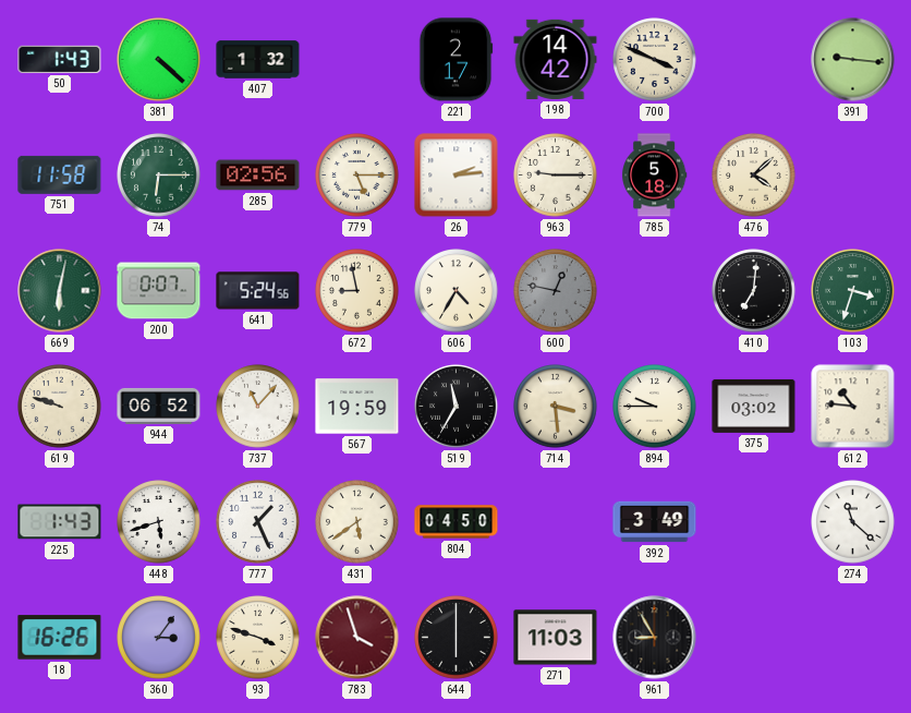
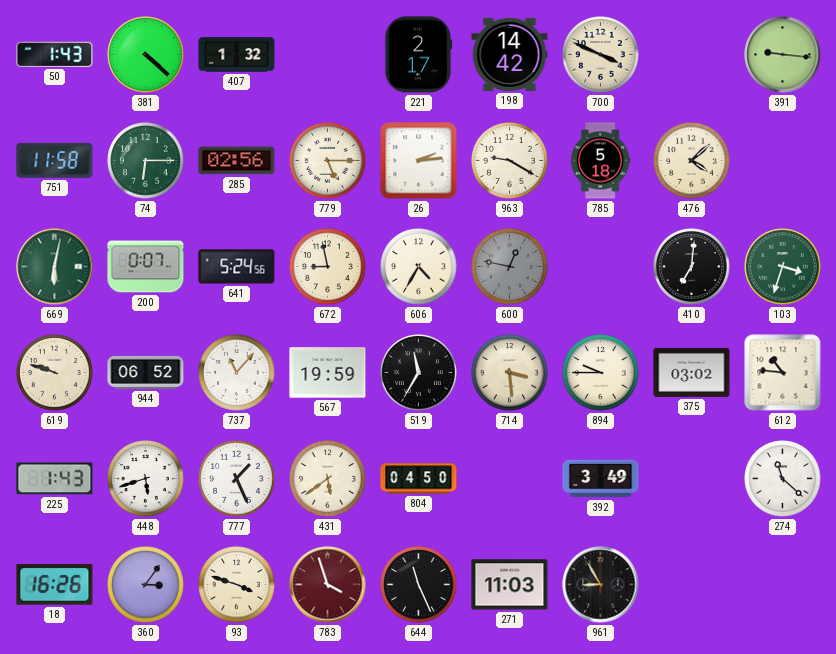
963: 9:15 -> 9:20 (510, 161)
644: 6:00 -> 11:26 (419, 585)
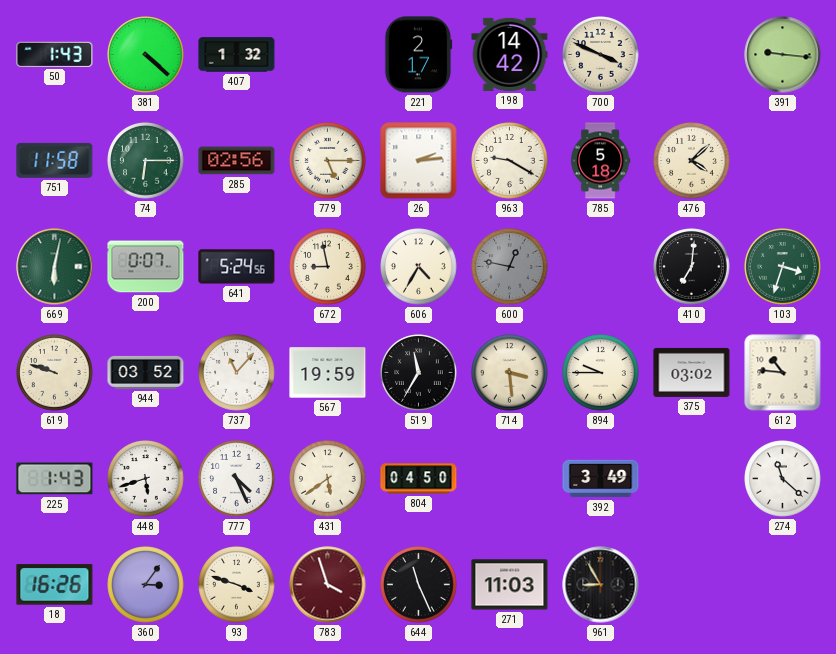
944: 06:52 -> 03:52 (146, 372)
777: 1:26 -> 4:26 (237, 479)
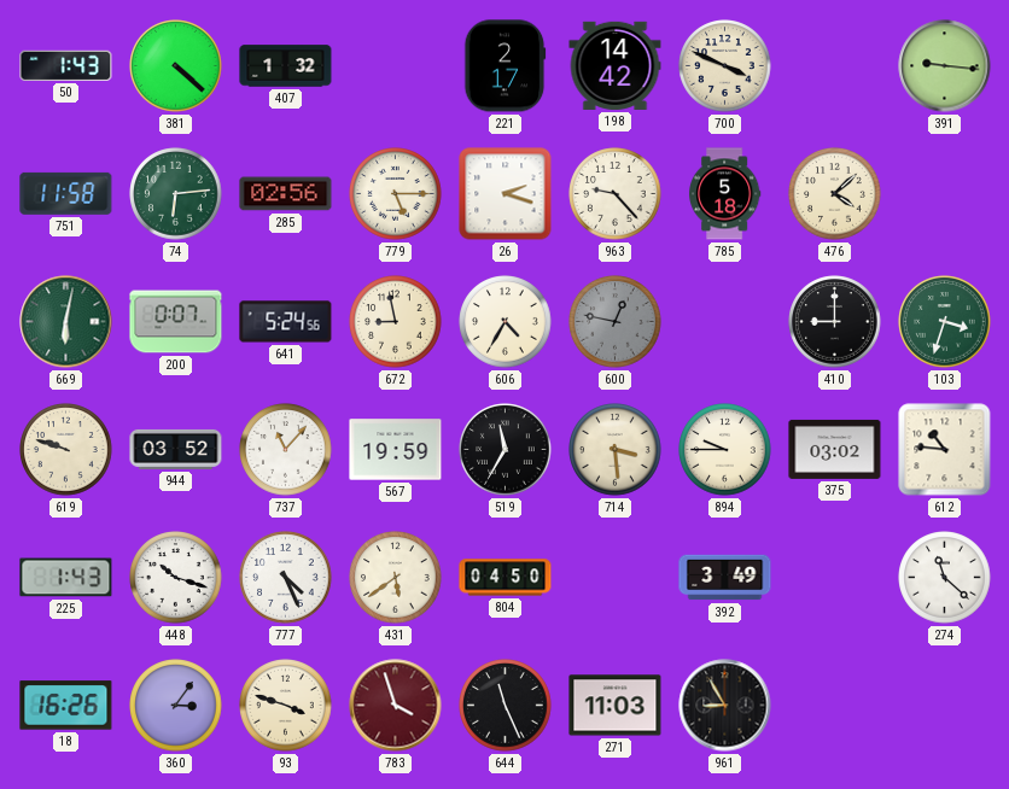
74: 6:15 -> 6:14 (176, 194)
26: 2:14 -> 2:18 (506, 194)
963: 9:20 -> 9:23 (616, 194)
410: 7:01 -> 9:00 (835, 322)
448: 5:42 -> 10:18 (176, 578)
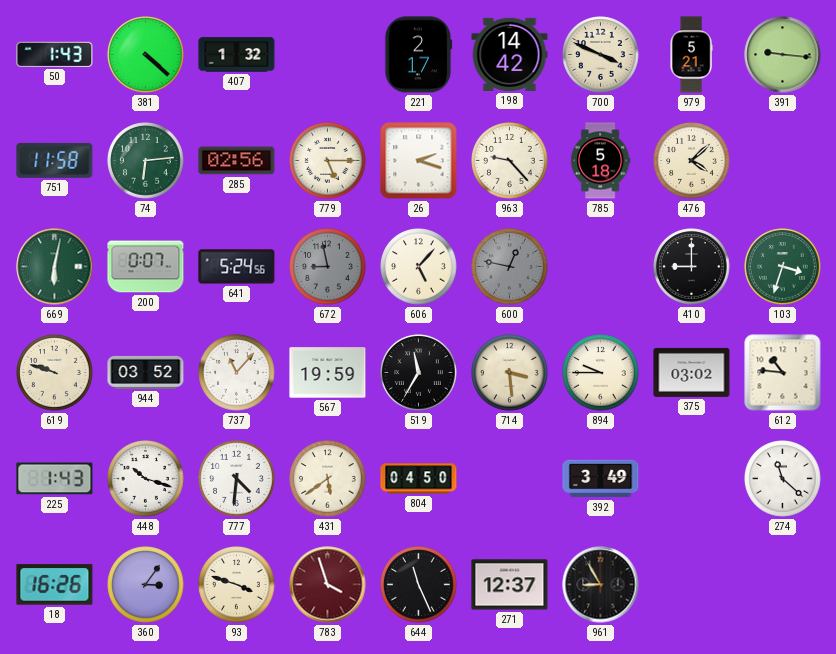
979: none -> 5:21 (691, 55)
672 dial: cream -> grey (328, 267)
606: 4:35 -> 5:07 (419, 267)
777: 4:26 -> 4:31 (237, 479)
271: 11:03 -> 12:37 (510, 585)
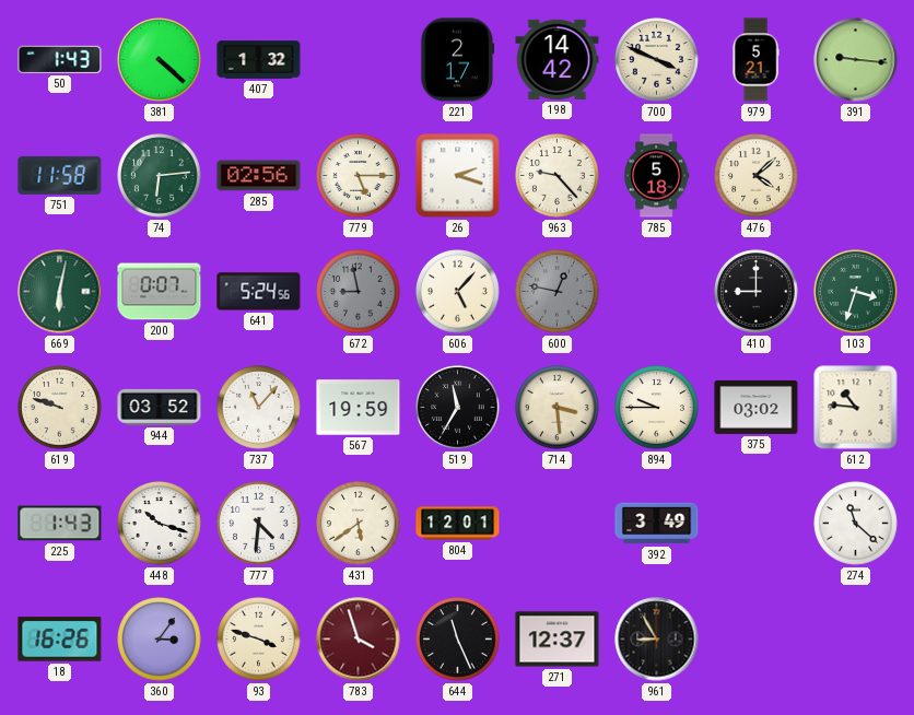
804: 04:50 -> 12:01 (458, 524)
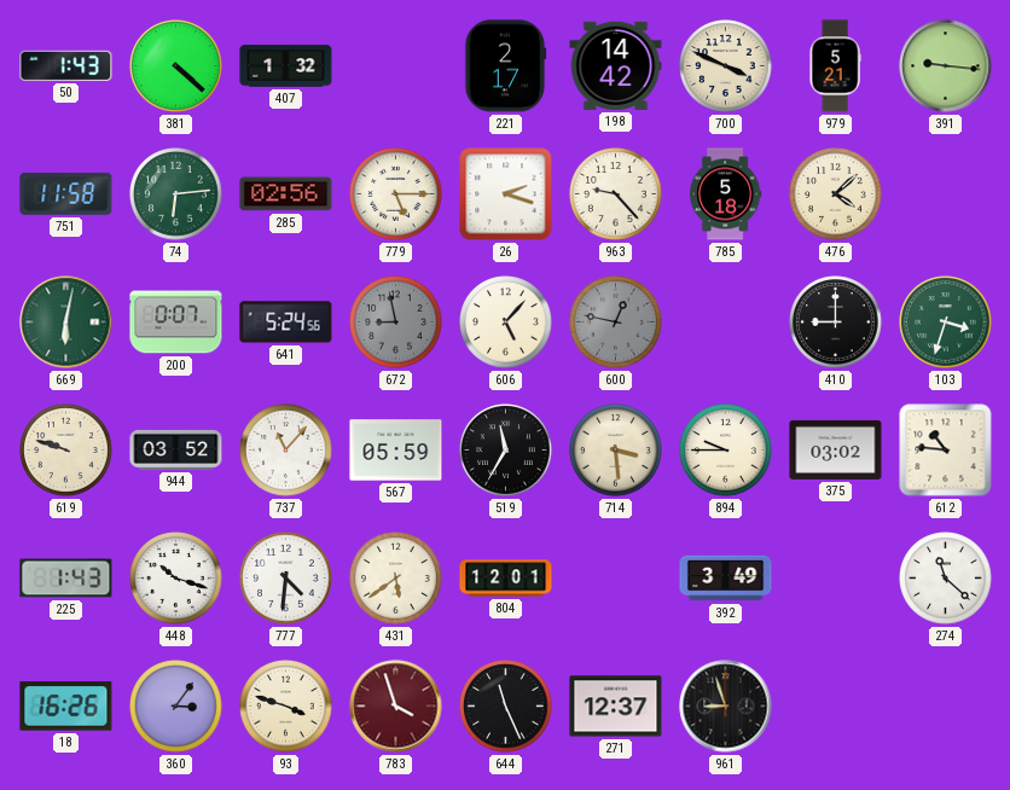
567: 19:59 -> 05:59 (396, 451)
961: 8:55 -> 8:57 (726, 707)
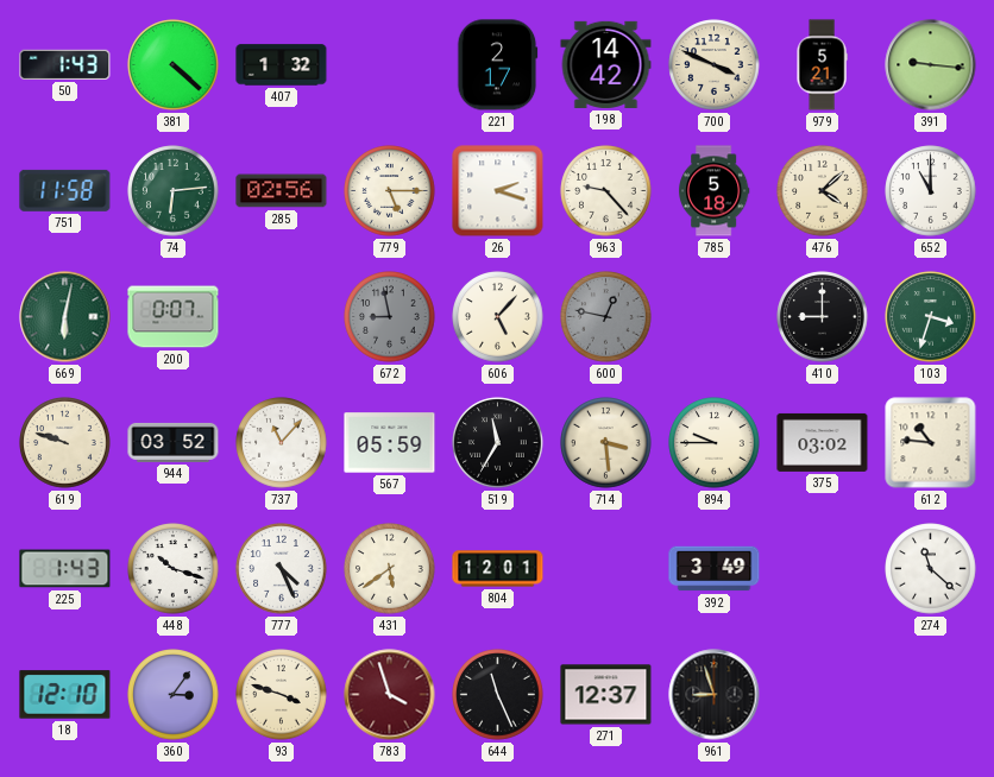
652: none -> 11:00 (931, 191)
641: 5:24 -> none (286, 323)
777: 4:31 -> 4:26 (282, 569)
18: 16:26 -> 12:10 (65, 695)
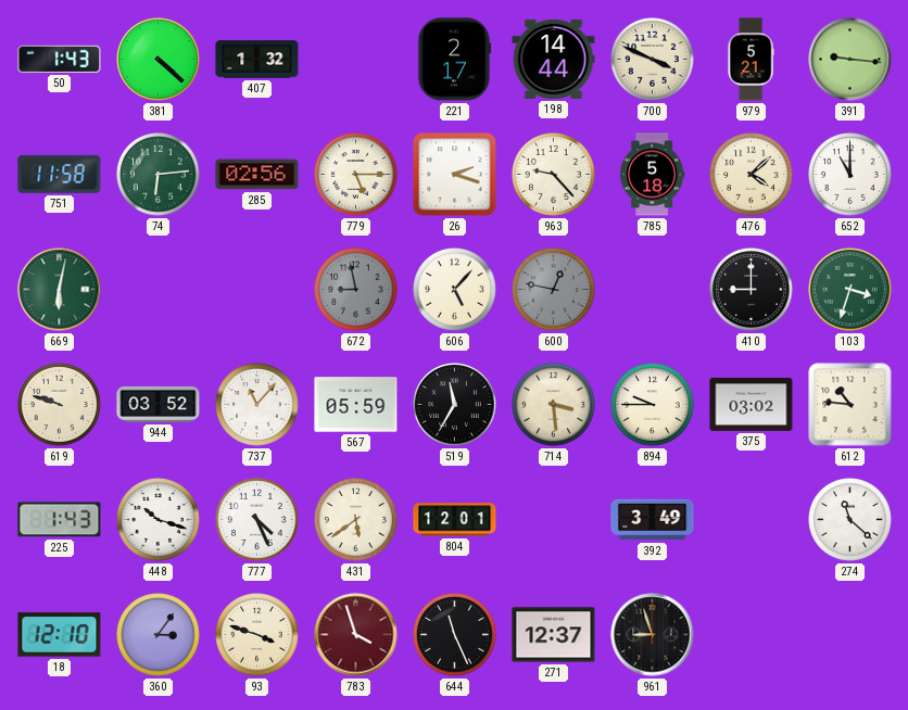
198: 14:42 -> 14:44 (554, 59)
200: 0:07 -> none (174, 317)
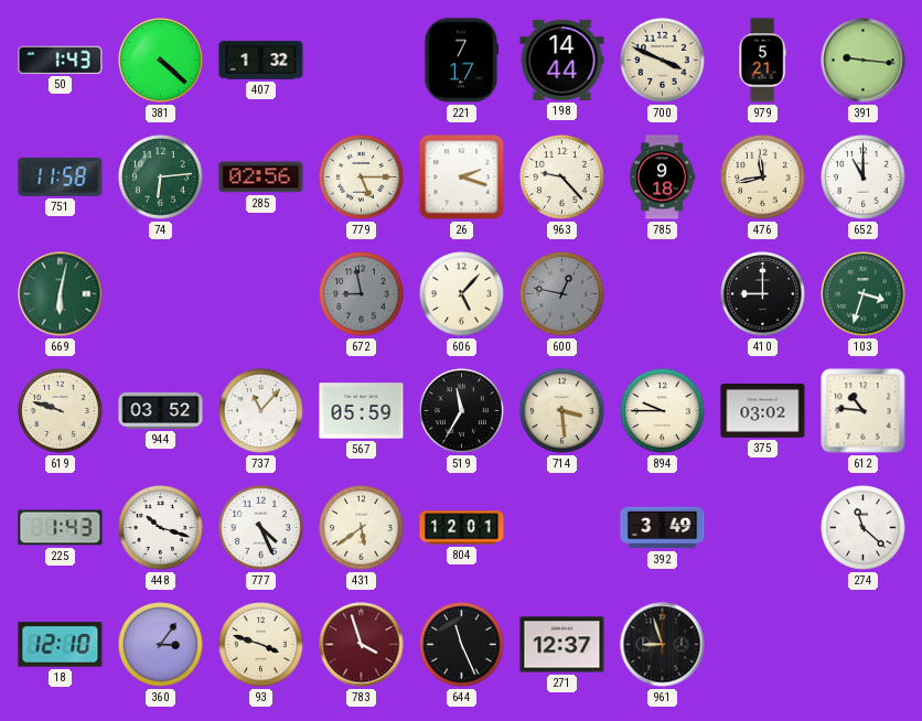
221: 2:17 -> 7:17 (462, 61)
785: 5:18 -> 9:18 (663, 177)
476: 4:08 -> 11:43 (763, 177)
